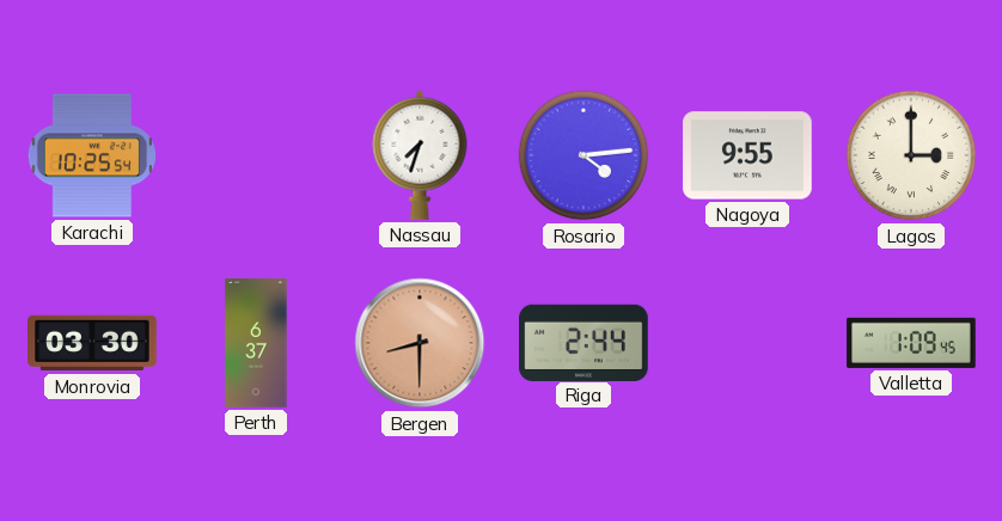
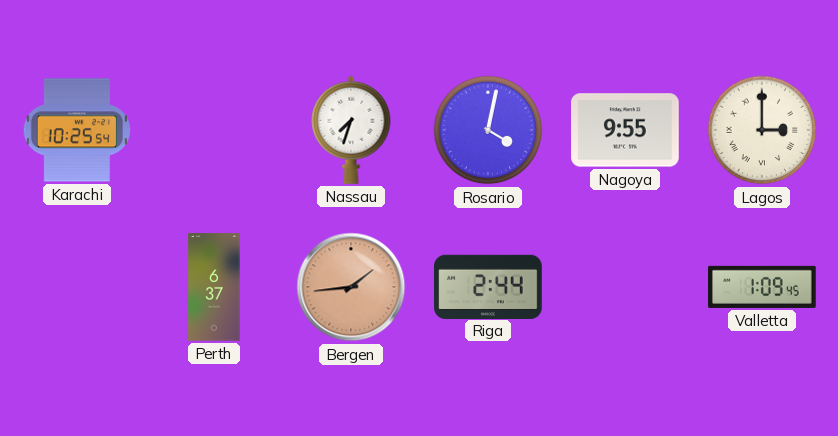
Rosario: 4:14 -> 4:02 (488, 130)
Monrovia: 03:30 -> none (92, 343)
Bergen: 8:30 -> 1:44 (351, 287)
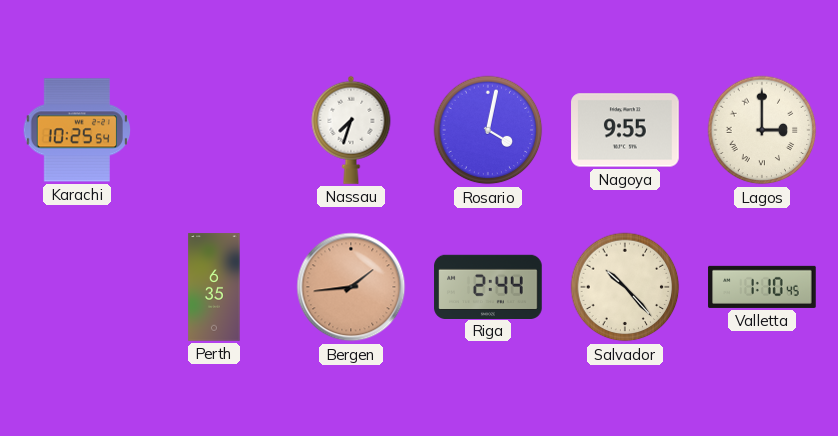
Perth: 6:37 -> 6:35 (214, 287)
Salvador: none -> 10:23 (625, 287)
Valletta: 1:09 -> 1:10 (762, 287)
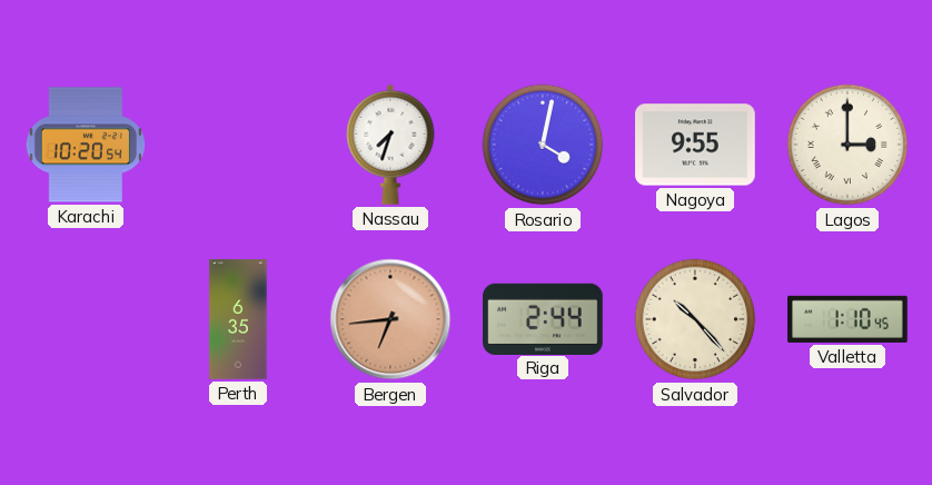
Karachi: 10:25 -> 10:20 (85, 145)
Bergen: 1:44 -> 6:44 (390, 319)
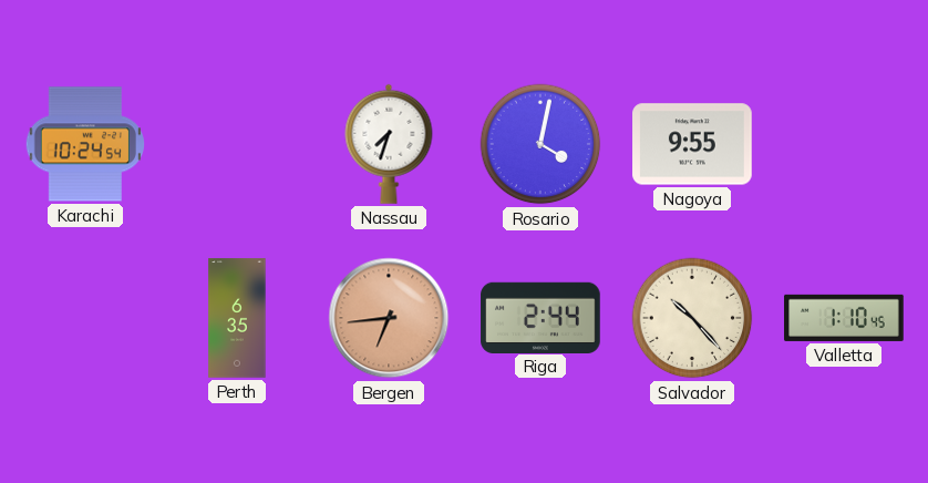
Karachi: 10:20 -> 10:24 (84, 144)
Lagos: 3:00 -> none (847, 145)
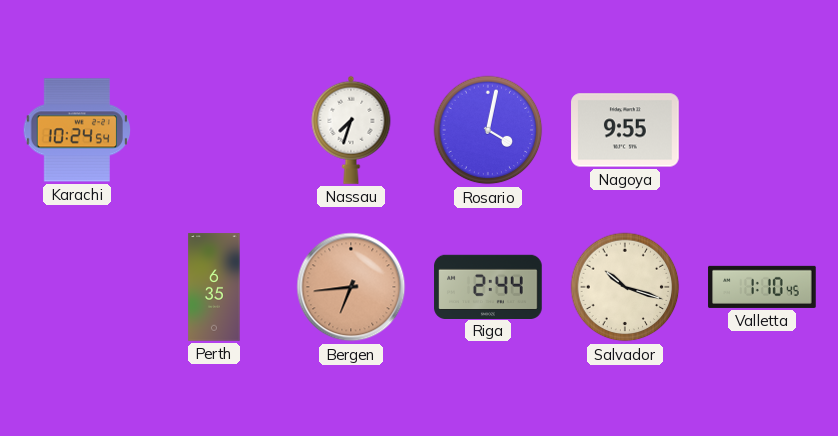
Salvador: 10:23 -> 10:18 (625, 287)
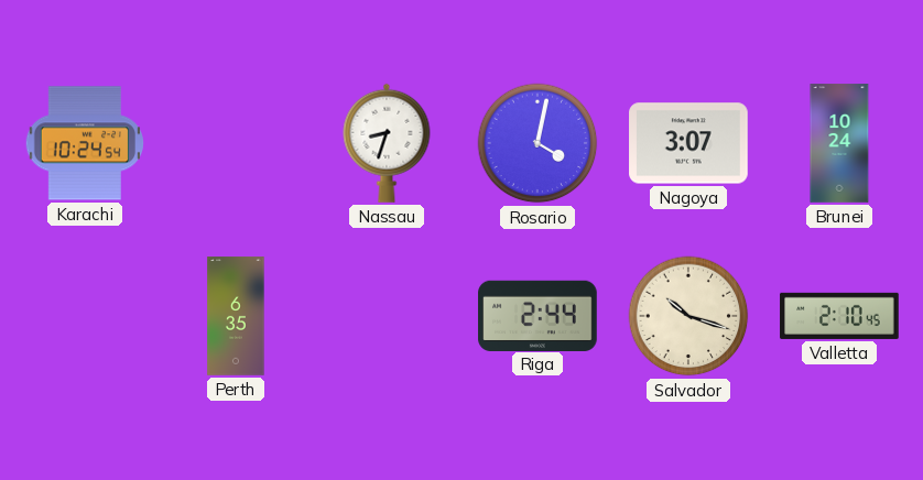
Nassau: 7:33 -> 8:33 (387, 143)
Nagoya: 9:55 -> 3:07 (688, 143)
Brunei: none -> 10:24 (839, 143)
Bergen: 6:44 -> none (351, 287)
Valletta: 1:10 -> 2:10 (839, 316)
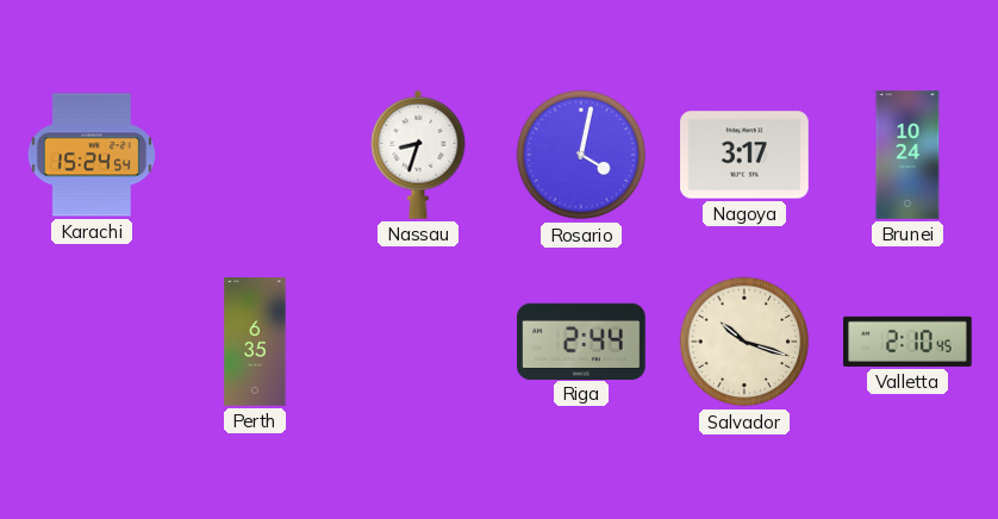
Karachi: 10:24 -> 15:24 (91, 155)
Nagoya: 3:07 -> 3:17 (744, 155)
